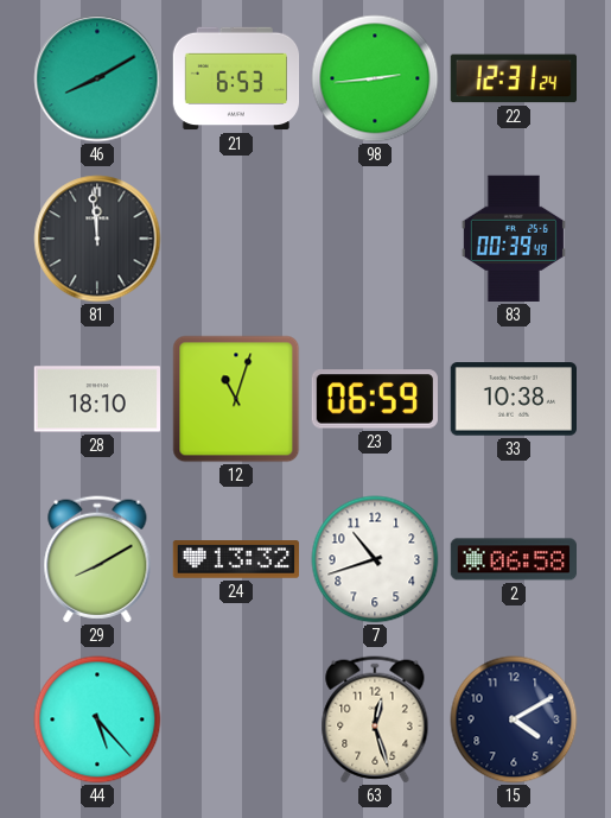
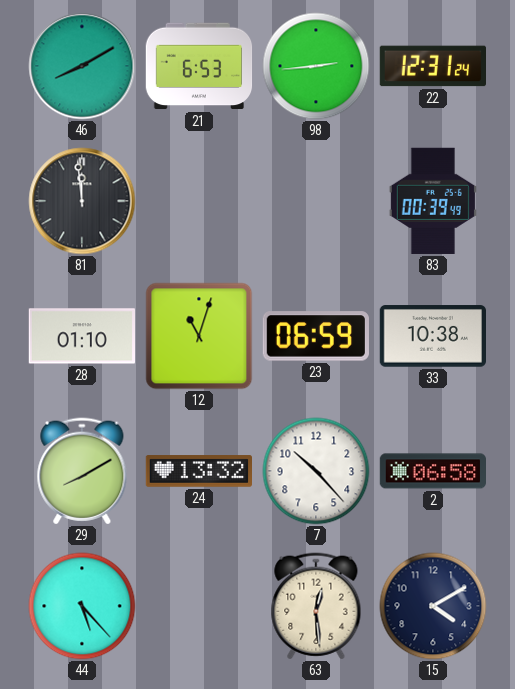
28: 18:10 -> 01:10 (81, 336)
7: 10:42 -> 10:23 (316, 471)
63: 12:27 -> 12:29 (316, 606)
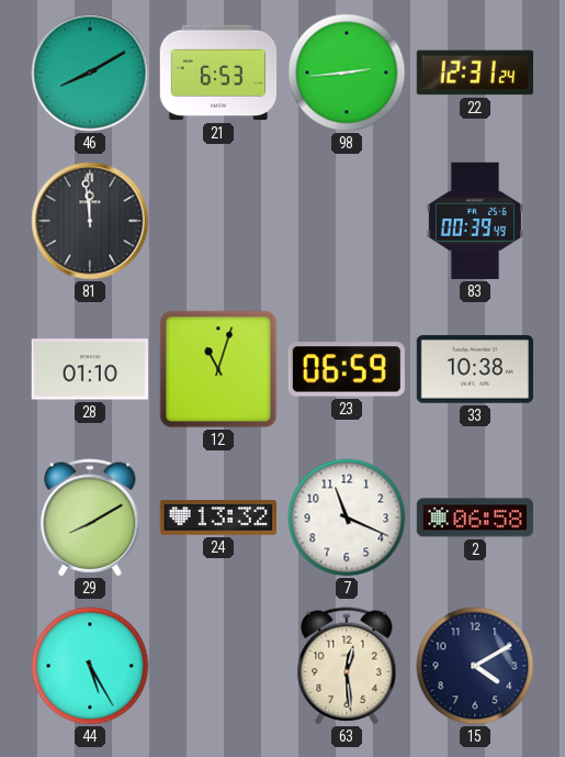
7: 10:23 -> 11:19 (347, 517)
44: 5:23 -> 5:25 (90, 666)
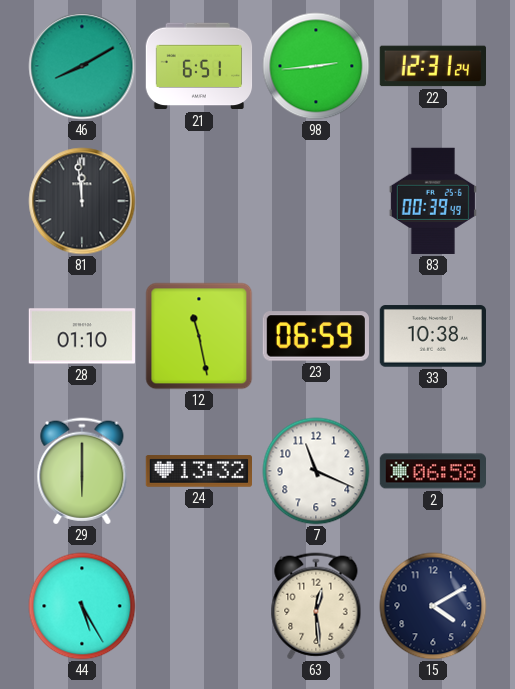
21: 6:53 -> 6:51 (199, 66)
12: 11:03 -> 11:28 (199, 336)
29: 8:10 -> 6:00 (82, 471)
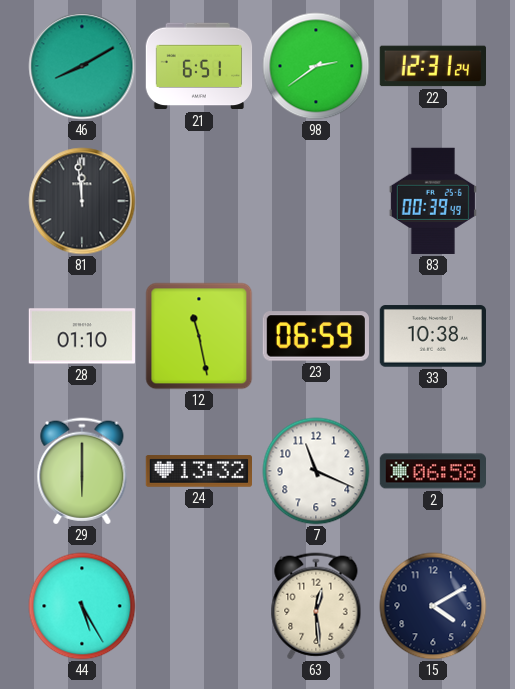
98: 2:44 -> 2:39 (316, 66)
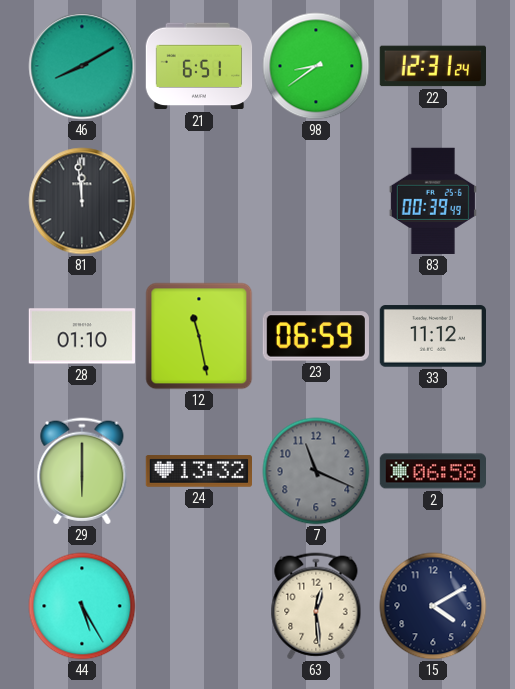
98: 2:39 -> 8:39 (316, 66)
33: 10:38 -> 11:12 (432, 336)
7 dial: white -> grey (316, 471)
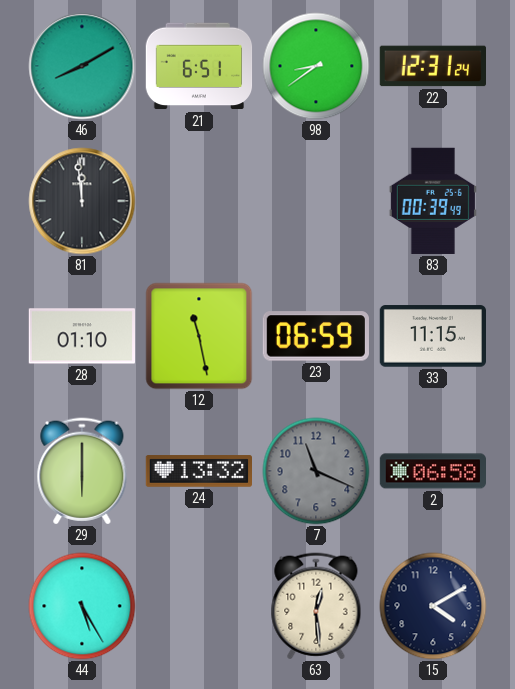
33: 11:12 -> 11:15 (432, 336)
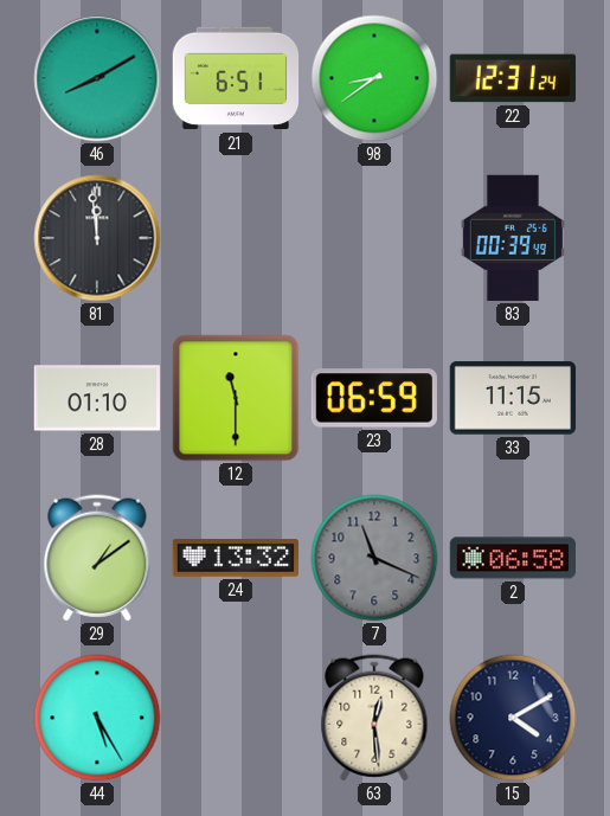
12: 11:28 -> 11:30 (236, 398)
29: 6:00 -> 1:09 (97, 558)
